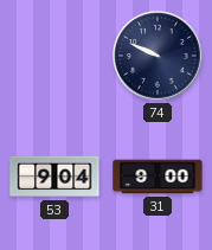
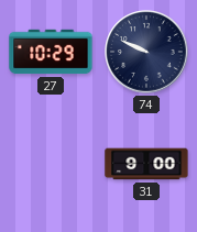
27: none -> 10:29 (51, 52)
53: 9:04 -> none (54, 177)
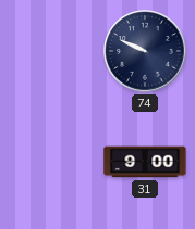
27: 10:29 -> none (51, 52)
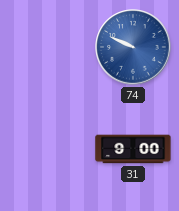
74 dial: navy -> blue (133, 47)
